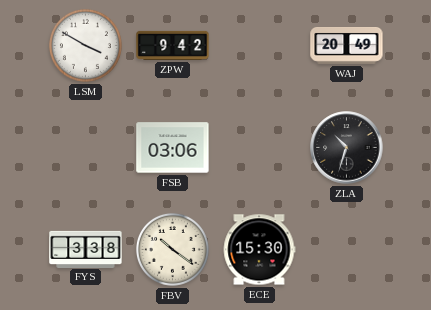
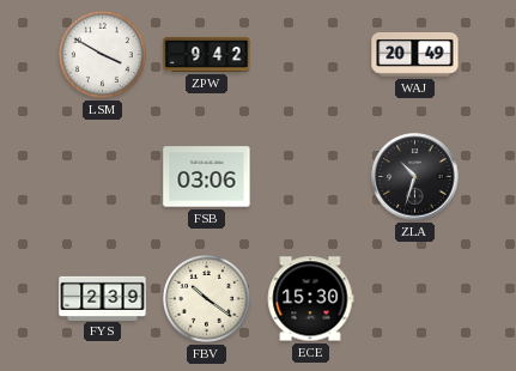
FYS: 3:38 -> 2:39 (103, 298)
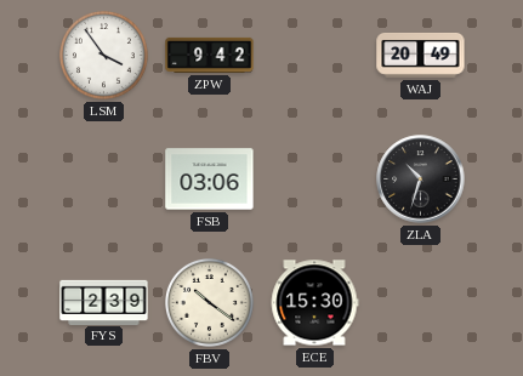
LSM: 3:50 -> 3:54 (103, 55)
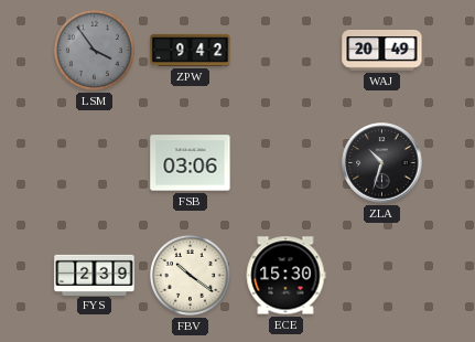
LSM dial: white -> grey (94, 50)
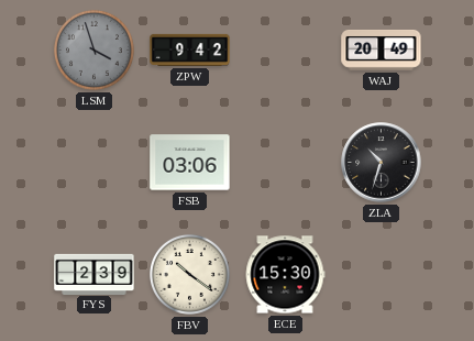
LSM: 3:54 -> 3:57 (93, 50)
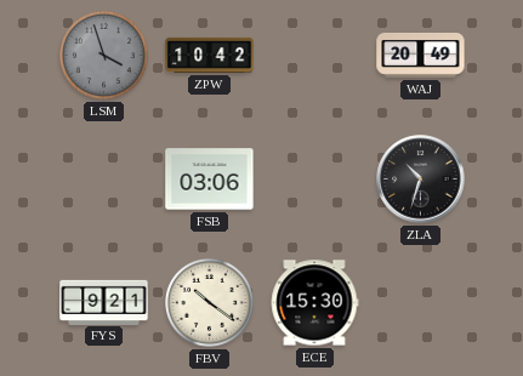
ZPW: 9:42 -> 10:42 (210, 55)
FYS: 2:39 -> 9:21 (104, 302)
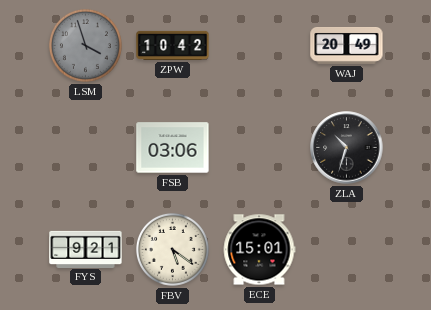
FBV: 10:21 -> 5:21 (172, 249)
ECE: 15:30 -> 15:01 (259, 250)
